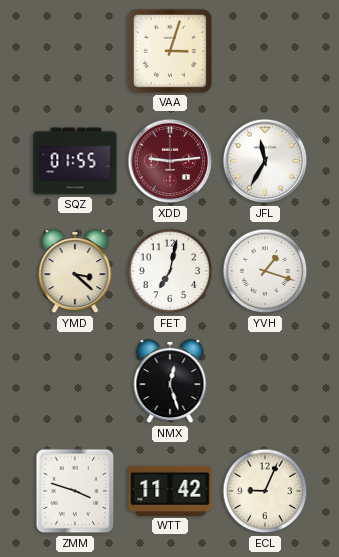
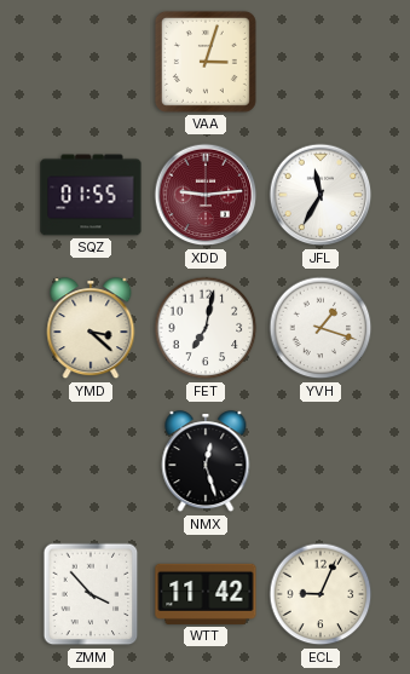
ZMM: 3:48 -> 3:53 (91, 594)
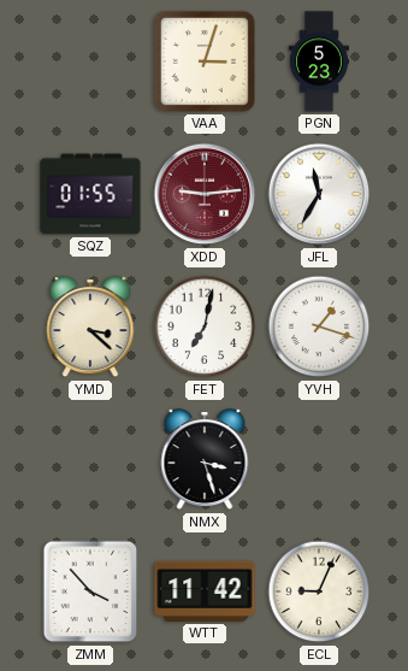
PGN: none -> 5:23 (318, 61)
NMX: 12:27 -> 3:27 (205, 460)
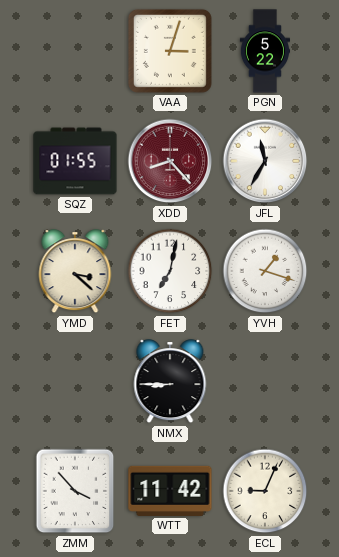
PGN: 5:23 -> 5:22 (264, 51)
XDD: 9:14 -> 8:23 (170, 161)
NMX: 3:27 -> 8:45 (170, 382)
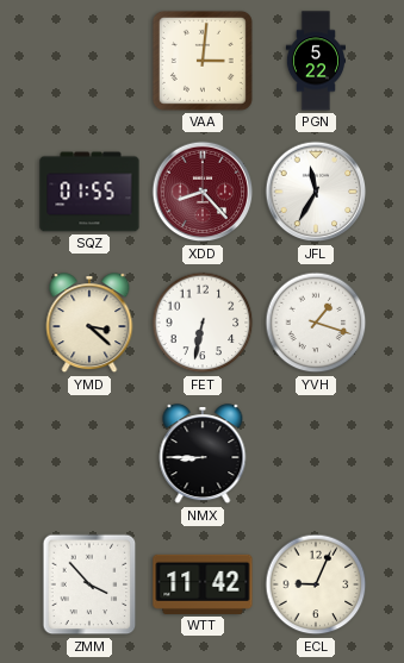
VAA: 3:03 -> 3:01 (203, 61)
FET: 7:02 -> 6:32 (203, 323)
